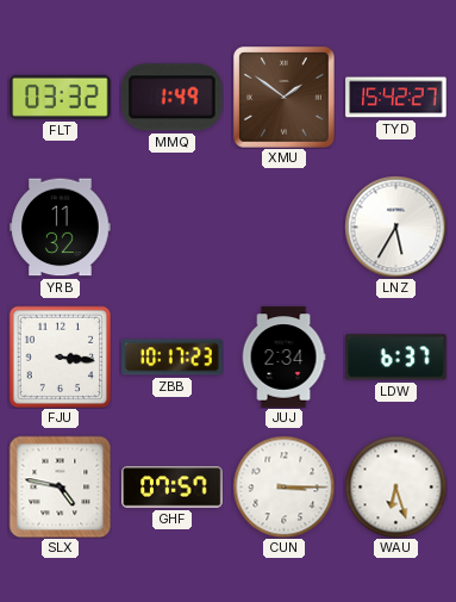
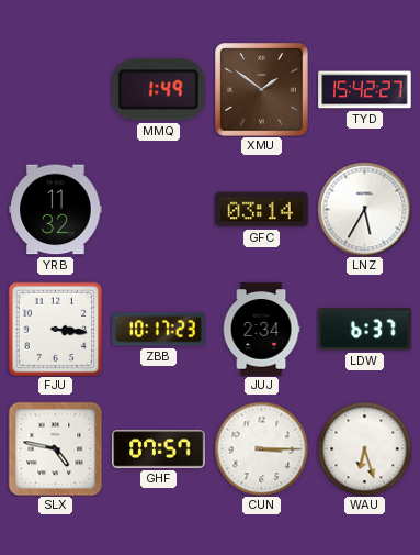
FLT: 03:32 -> none (61, 97)
GFC: none -> 03:14 (262, 210)
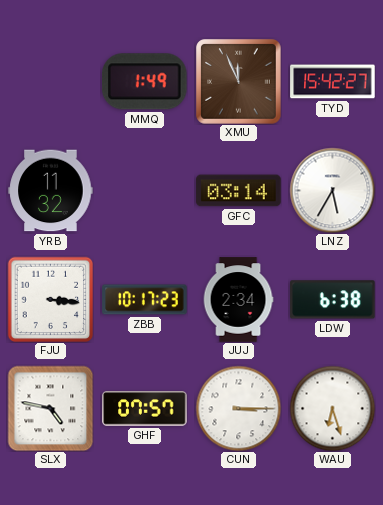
XMU: 1:51 -> 11:56 (239, 82)
LDW: 6:37 -> 6:38 (333, 300)
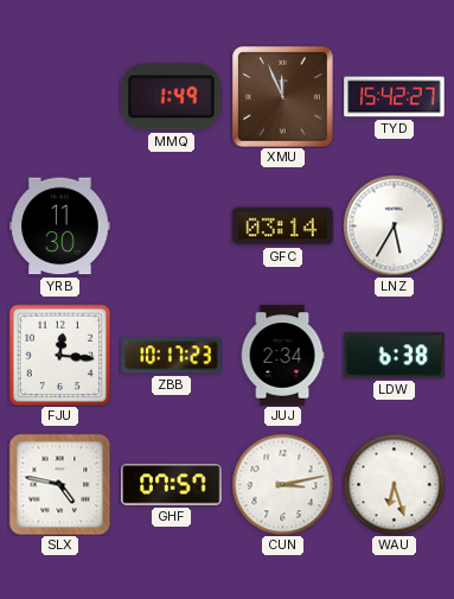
YRB: 11:32 -> 11:30 (60, 227)
FJU: 3:16 -> 12:16 (59, 355)
CUN: 3:15 -> 3:13 (282, 484)
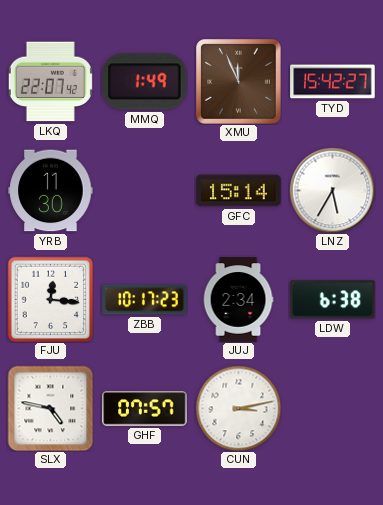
LKQ: none -> 22:07 (50, 82)
GFC: 03:14 -> 15:14 (239, 191)
WAU: 6:27 -> none (394, 484)
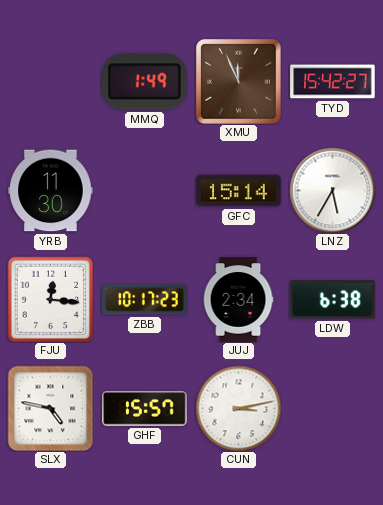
LKQ: 22:07 -> none (50, 82)
GHF: 07:57 -> 15:57 (145, 409)
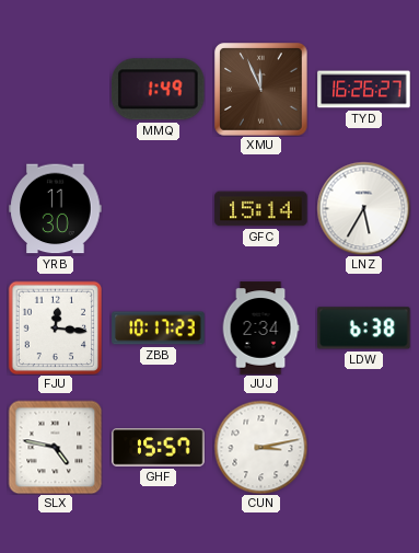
TYD: 15:42 -> 16:26 (364, 90)
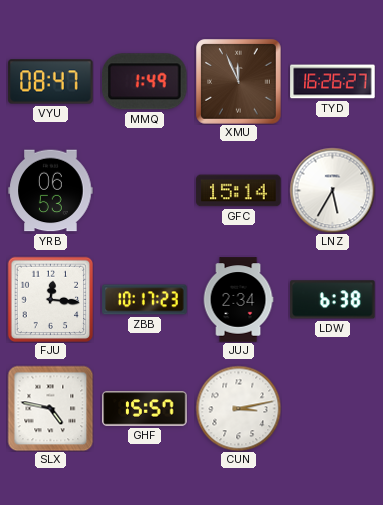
VYU: none -> 08:47 (51, 82)
YRB: 11:30 -> 06:53 (51, 191)
